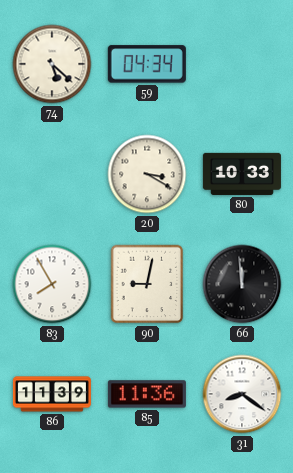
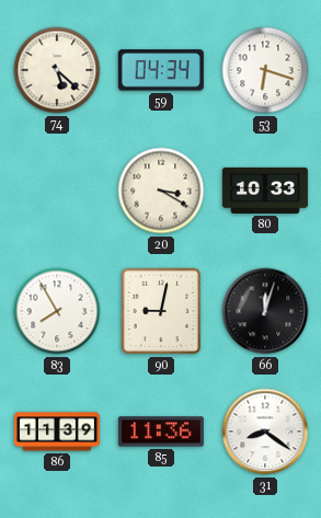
53: none -> 6:18 (265, 70)
66: 11:59 -> 12:03 (265, 311)
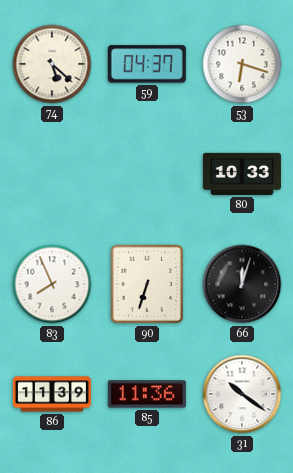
59: 04:34 -> 04:37 (147, 64)
20: 3:20 -> none (161, 191)
83: 7:55 -> 7:56 (52, 284)
90: 9:02 -> 6:33 (147, 284)
31: 8:21 -> 10:21 (242, 394)
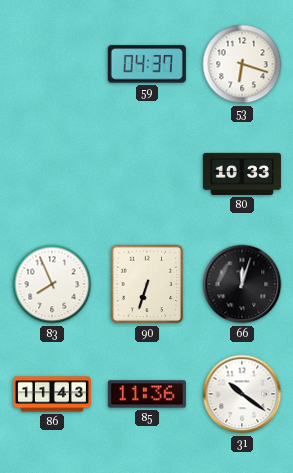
74: 5:22 -> none (52, 64)
86: 11:39 -> 11:43 (52, 394)
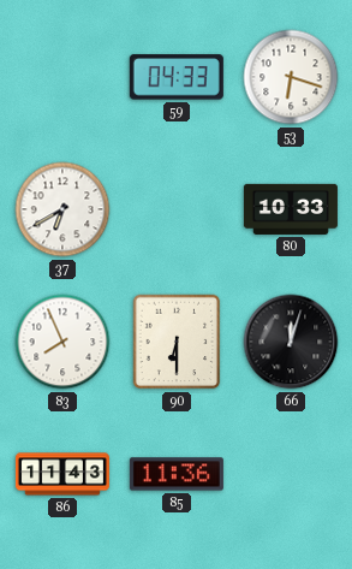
59: 04:37 -> 04:33 (177, 77)
37: none -> 6:40 (62, 209)
90: 6:33 -> 6:30 (177, 342)
31: 10:21 -> none (242, 394)
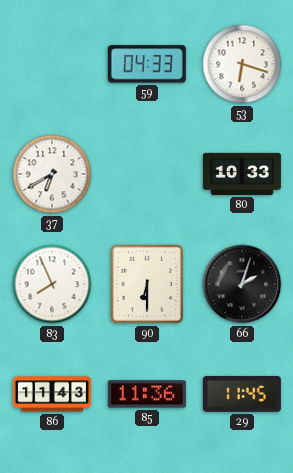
66: 12:03 -> 2:03 (242, 284)
29: none -> 11:45 (242, 394)
